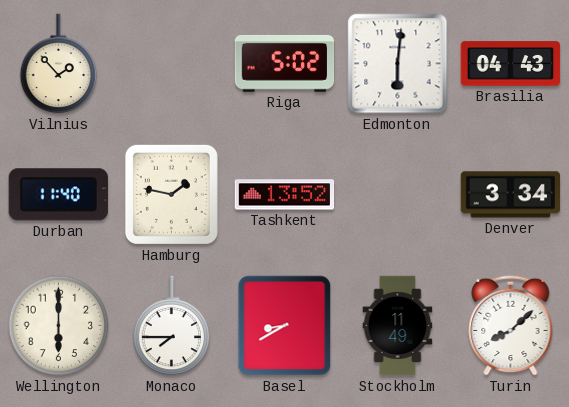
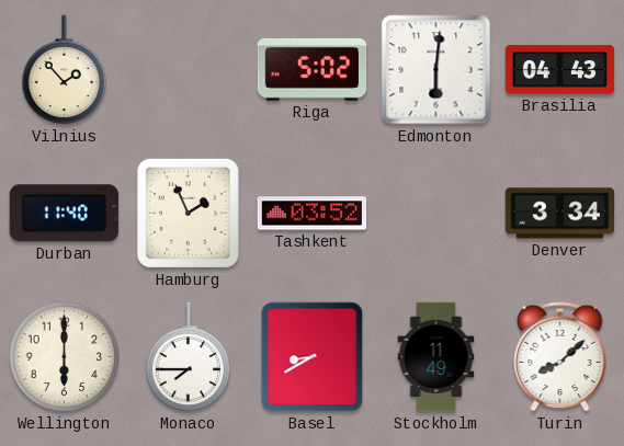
Hamburg: 1:47 -> 1:56 (188, 213)
Tashkent: 13:52 -> 03:52 (313, 214)
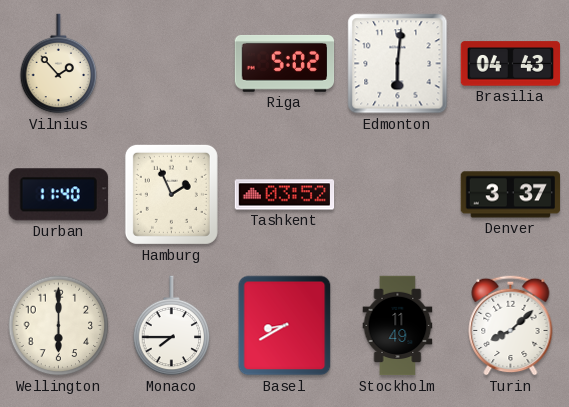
Denver: 3:34 -> 3:37 (511, 195)
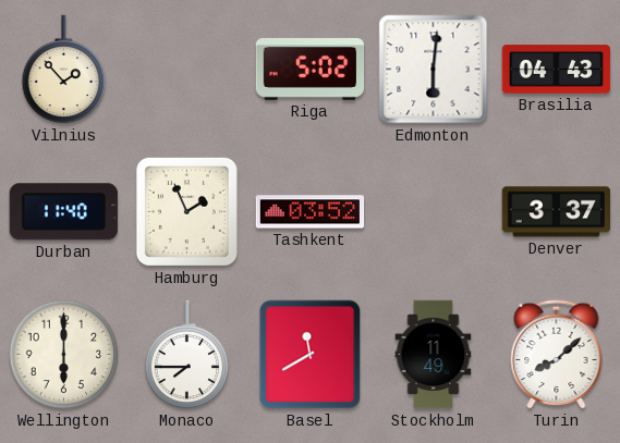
Basel: 8:40 -> 11:40 (311, 355)
